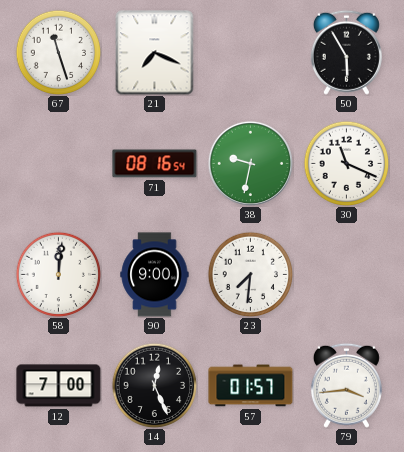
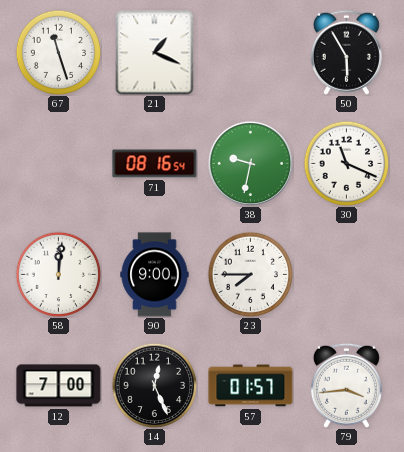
21: 7:19 -> 1:19 (155, 53)
23: 7:31 -> 7:45 (250, 274)
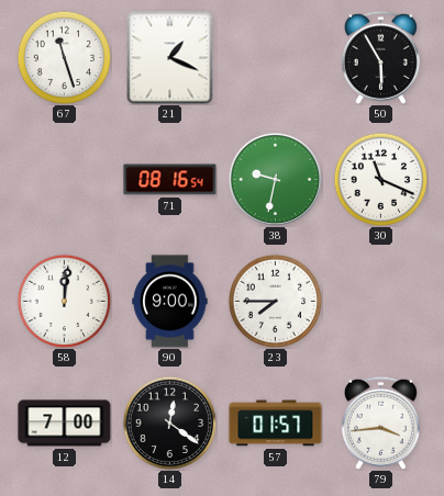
14: 12:26 -> 12:21 (169, 422)
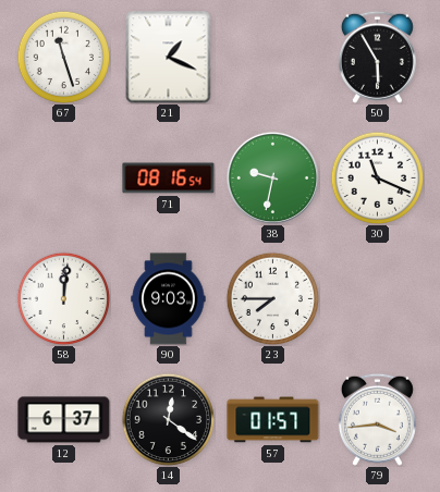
90: 9:00 -> 9:03 (169, 299)
12: 7:00 -> 6:37 (64, 420)
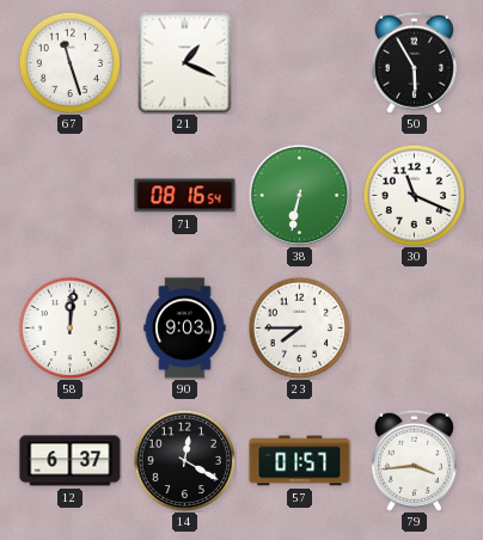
38: 9:32 -> 6:32 (299, 195)
14: 12:21 -> 12:20 (184, 460)
